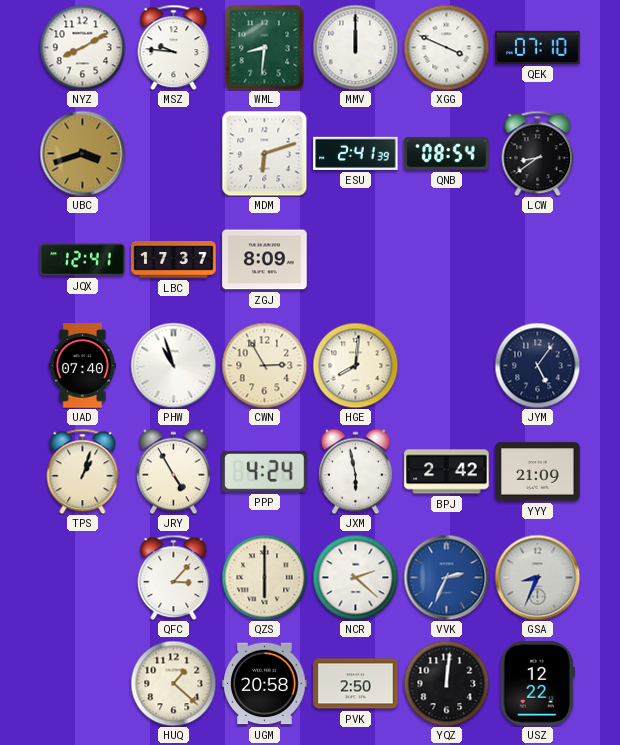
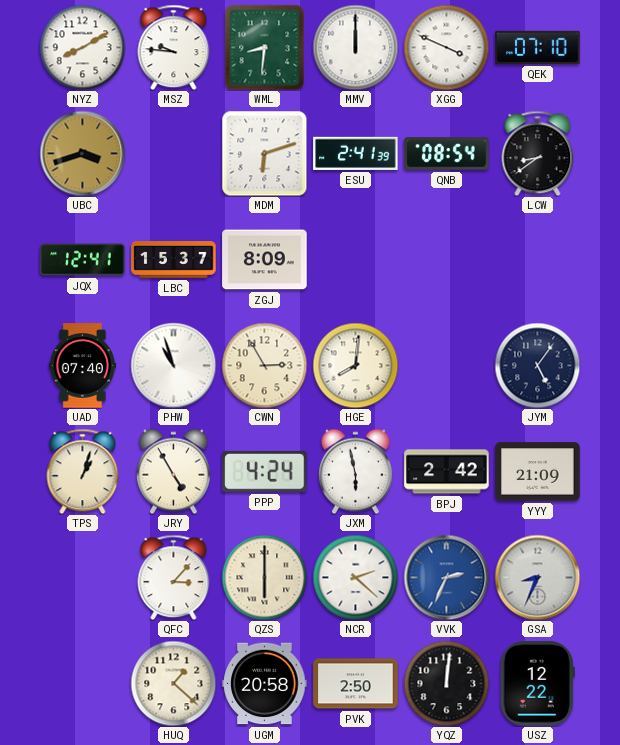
LBC: 17:37 -> 15:37 (174, 260)
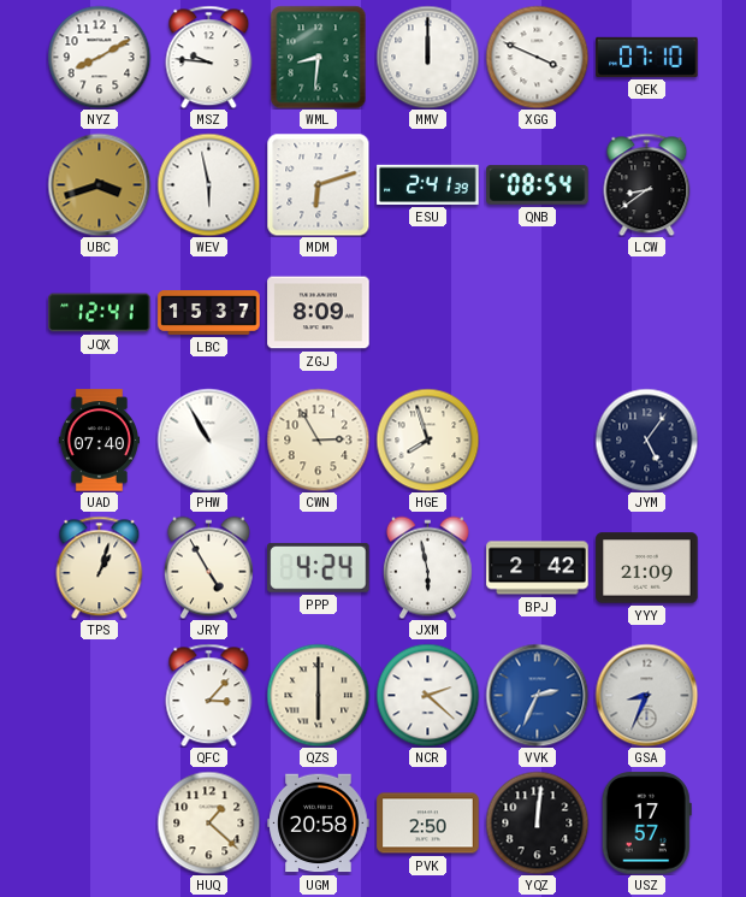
WEV: none -> 5:58 (208, 184)
PHW: 10:57 -> 10:55 (208, 439)
HGE: 8:01 -> 7:57 (427, 439)
USZ: 12:22 -> 17:57 (646, 824)
